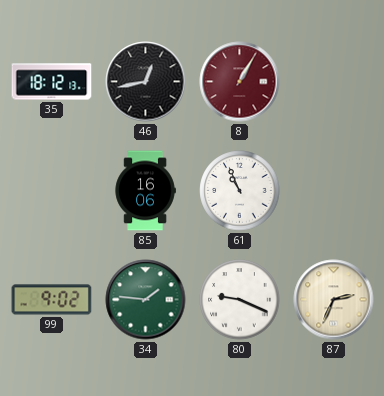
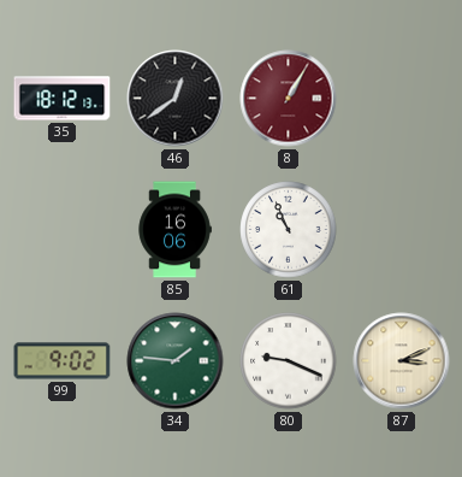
46: 12:43 -> 12:39 (176, 99)
87: 2:34 -> 3:11 (402, 361)
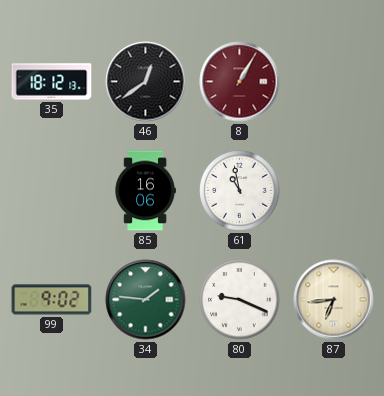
61: 10:56 -> 10:58 (240, 191)
87: 3:11 -> 6:44 (334, 300)
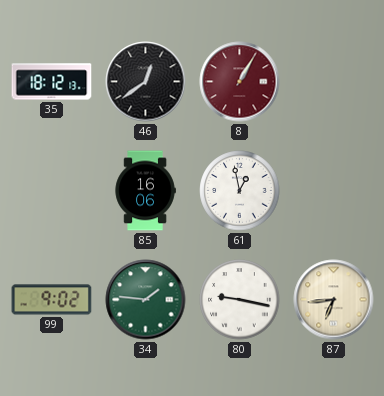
61: 10:58 -> 12:58 (240, 191)
80: 9:19 -> 9:17 (240, 300)
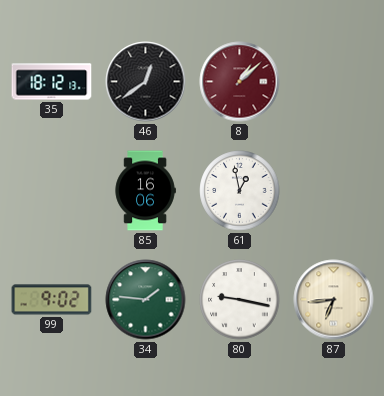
8: 1:05 -> 1:08 (240, 82)
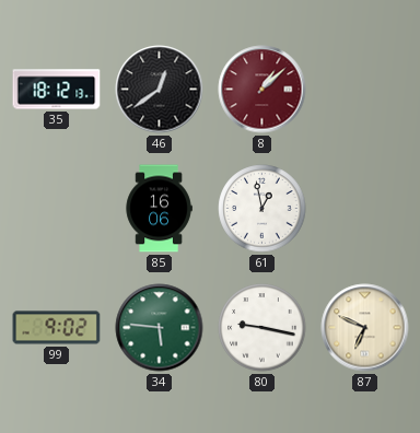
34: 1:46 -> 5:46 (160, 328)
87: 6:44 -> 6:49 (365, 328)
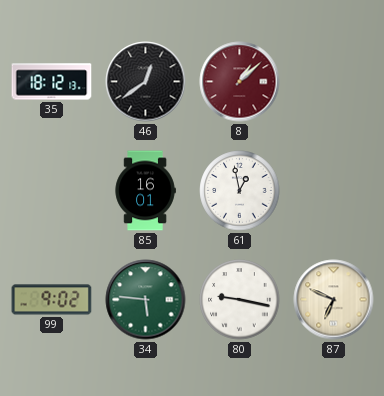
85: 16:06 -> 16:01 (145, 191)
